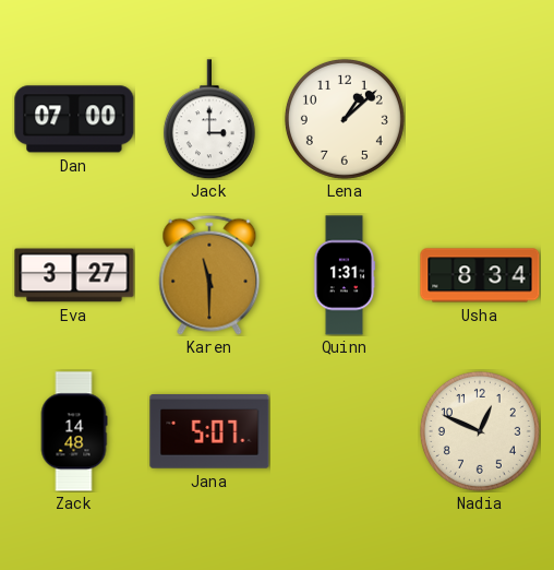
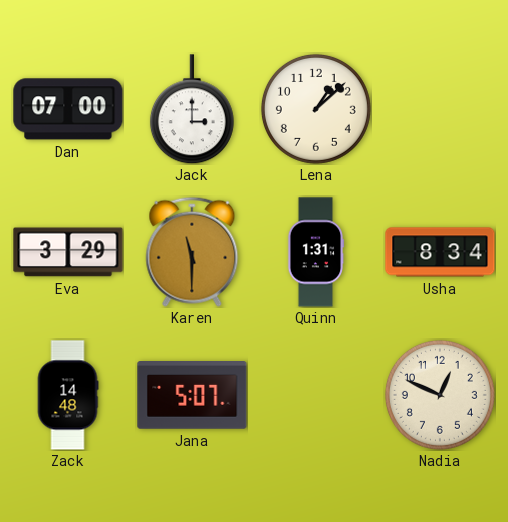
Eva: 3:27 -> 3:29 (68, 252)
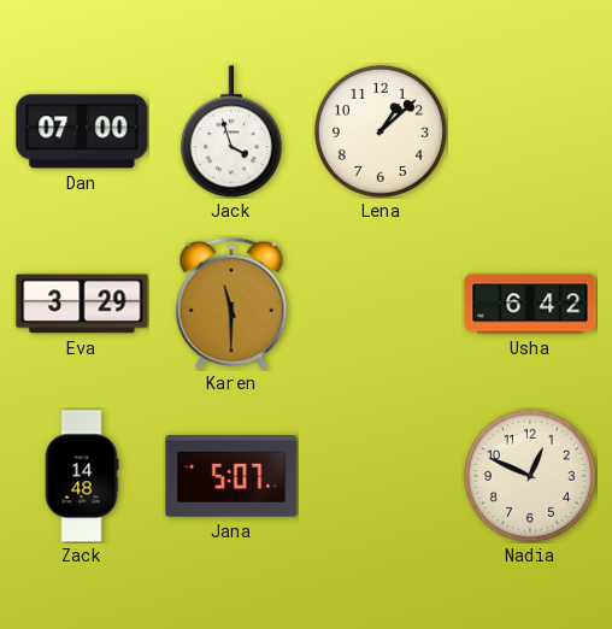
Jack: 3:00 -> 3:57 (231, 131)
Quinn: 1:31 -> none (316, 252)
Usha: 8:34 -> 6:42 (530, 304)
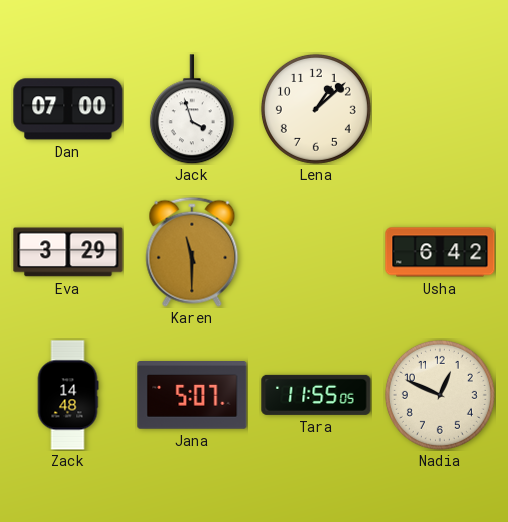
Tara: none -> 11:55 (316, 395)
